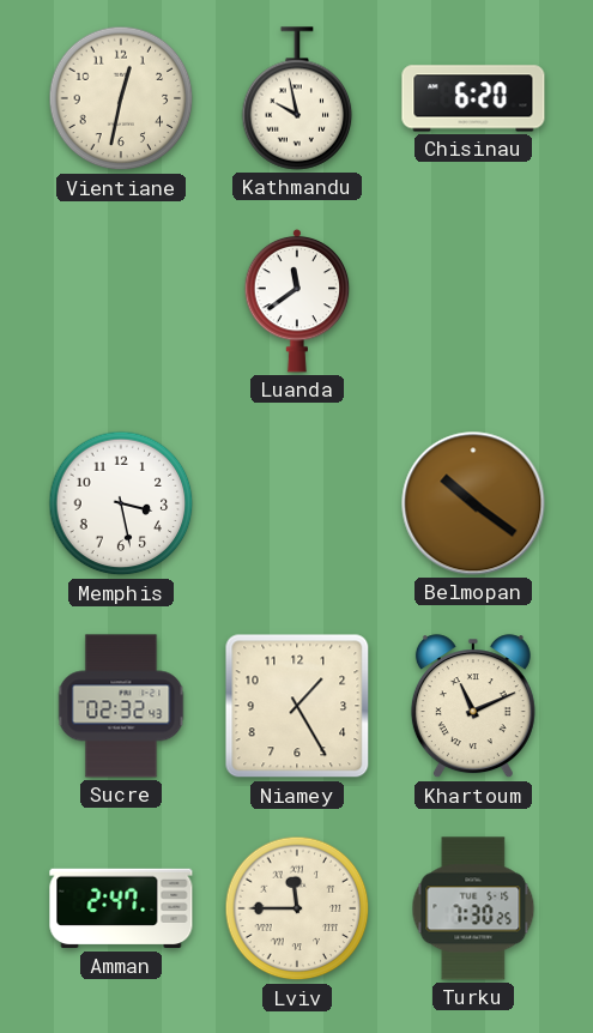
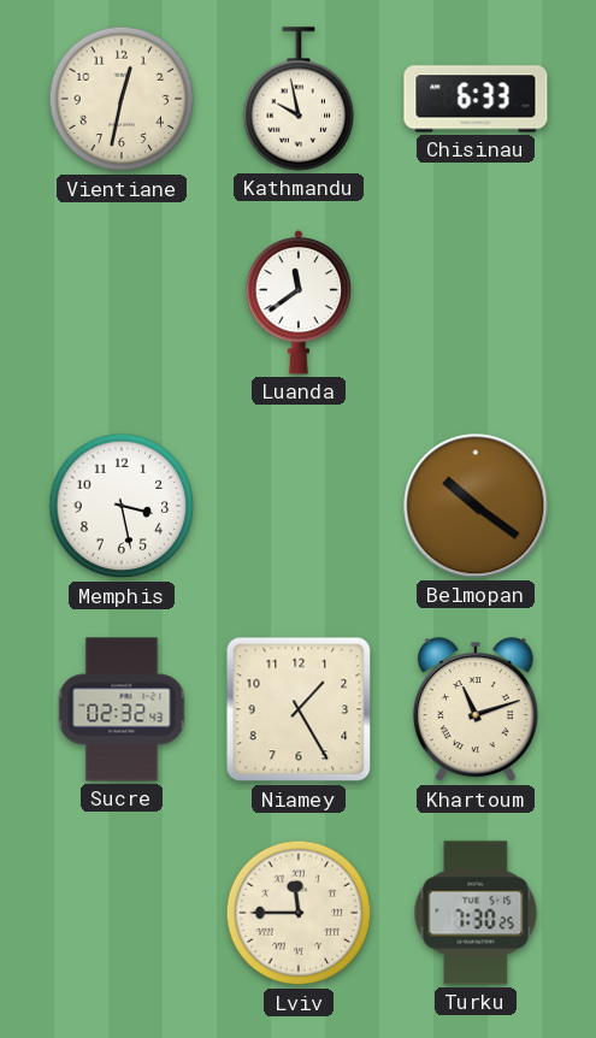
Chisinau: 6:20 -> 6:33 (476, 99)
Khartoum: 11:11 -> 11:12 (476, 710)
Amman: 2:47 -> none (121, 908)
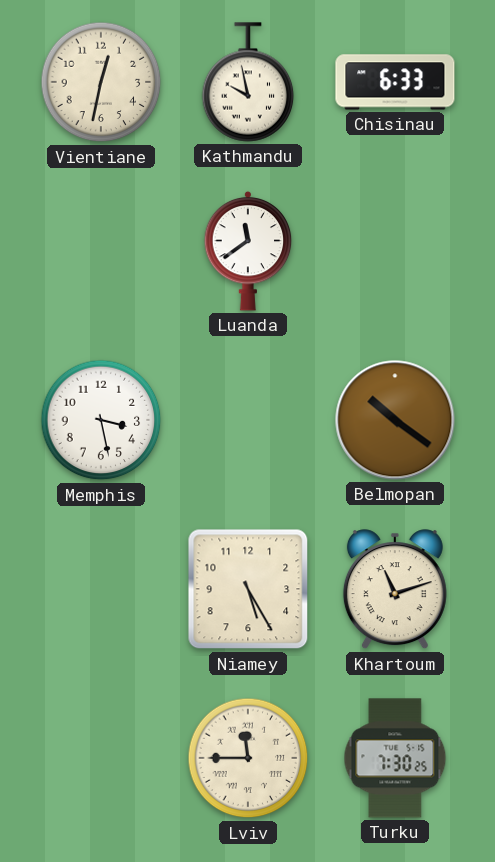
Sucre: 02:32 -> none (122, 709)
Niamey: 1:25 -> 5:25 (248, 589)
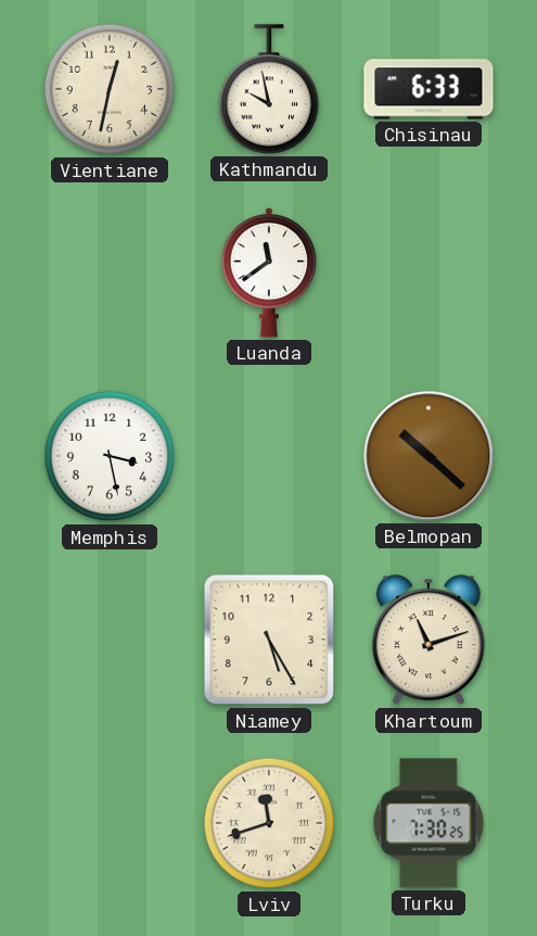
Belmopan: 10:21 -> 10:22 (429, 456)
Lviv: 11:45 -> 11:42 (269, 823)
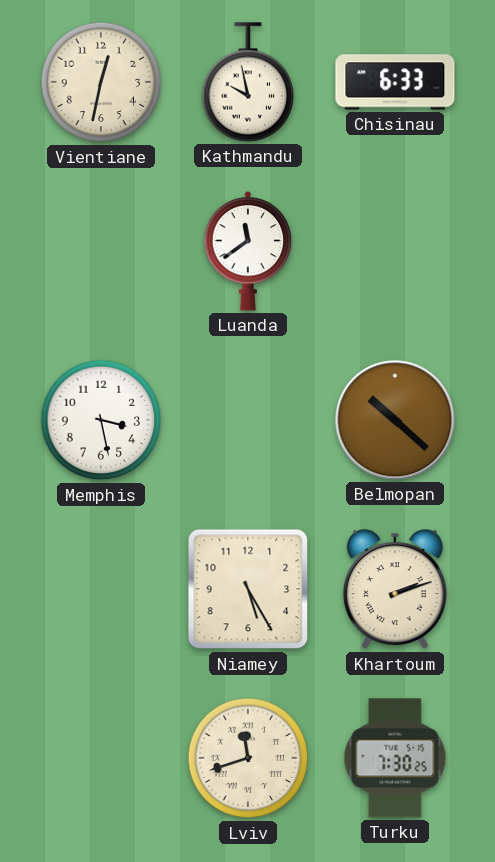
Khartoum: 11:12 -> 2:12 (395, 590)
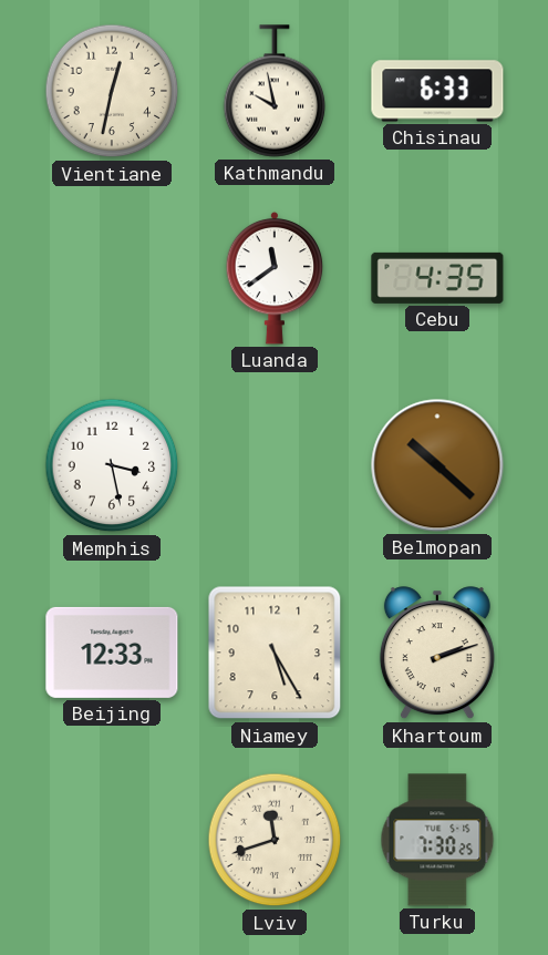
Cebu: none -> 4:35 (437, 278)
Beijing: none -> 12:33 (112, 653)
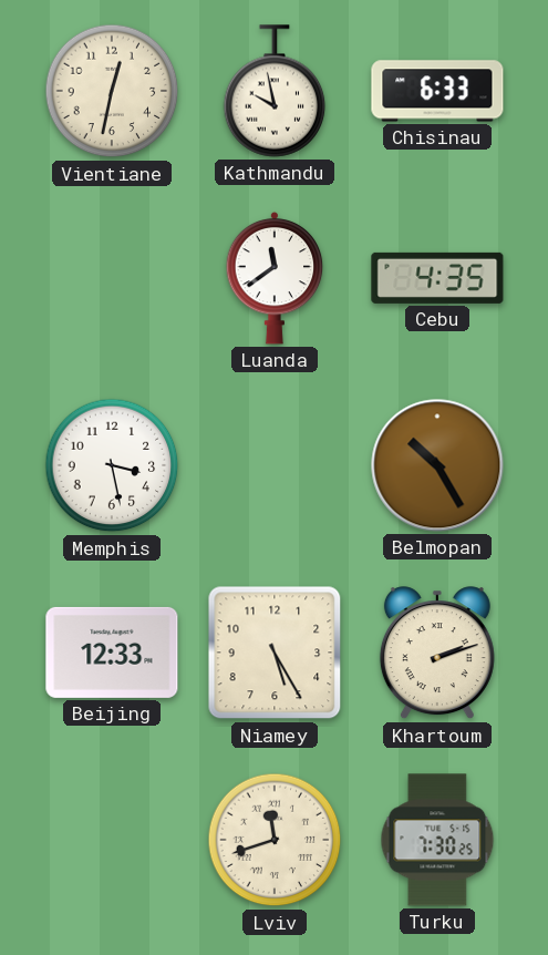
Belmopan: 10:22 -> 10:25 (437, 465)
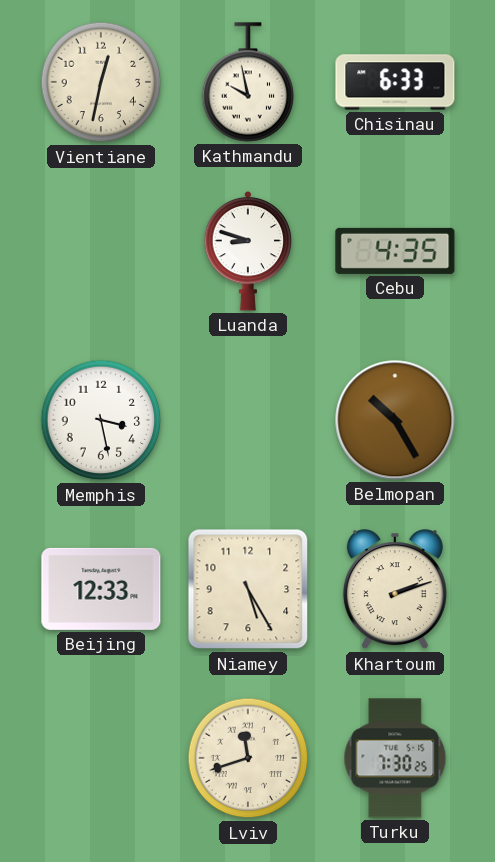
Luanda: 11:39 -> 8:48 (248, 251)
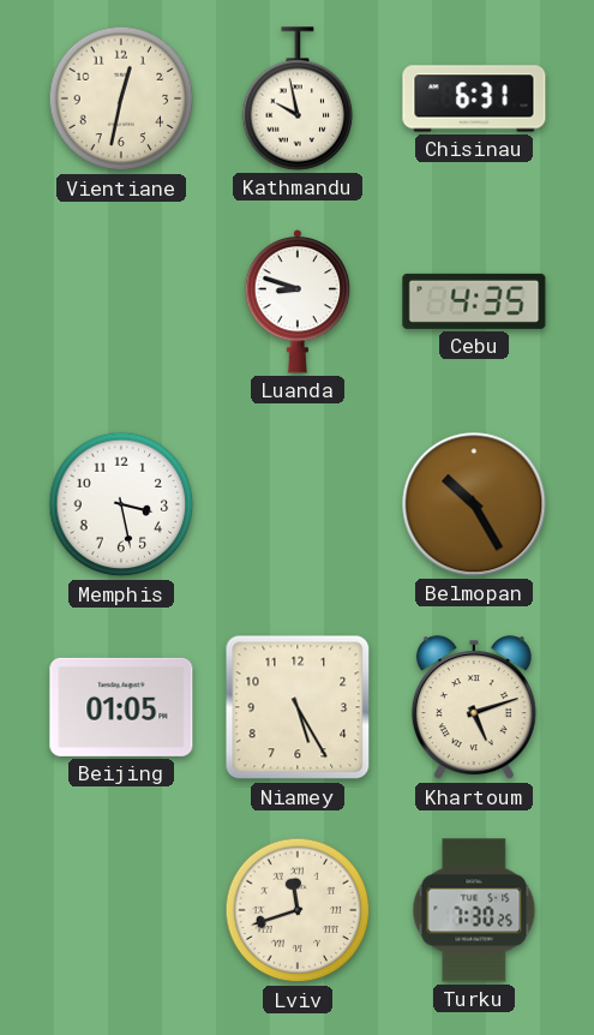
Chisinau: 6:33 -> 6:31 (474, 98)
Beijing: 12:33 -> 01:05 (121, 707)
Khartoum: 2:12 -> 5:12 (474, 708)
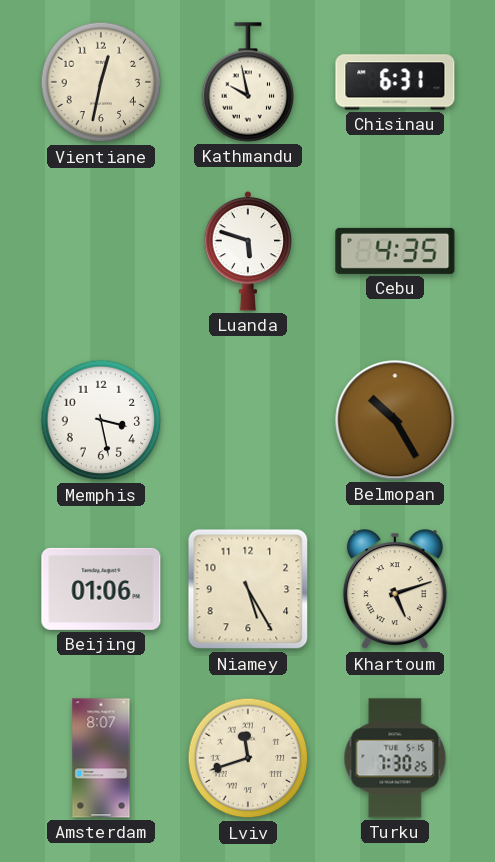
Luanda: 8:48 -> 5:48 (248, 251)
Beijing: 01:05 -> 01:06 (101, 589)
Amsterdam: none -> 8:07 (101, 758)
